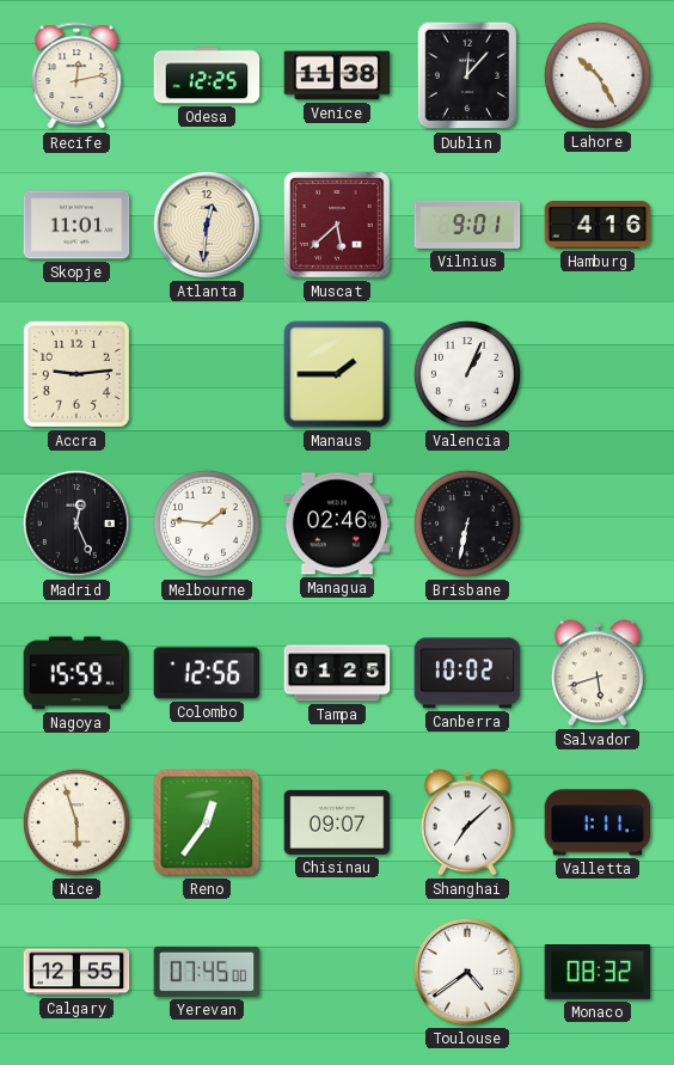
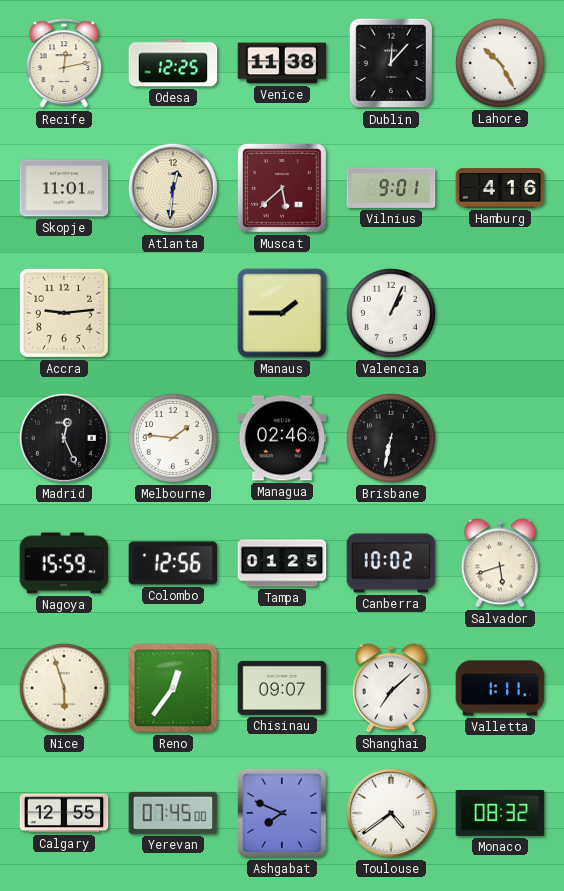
Ashgabat: none -> 7:49 (282, 813)
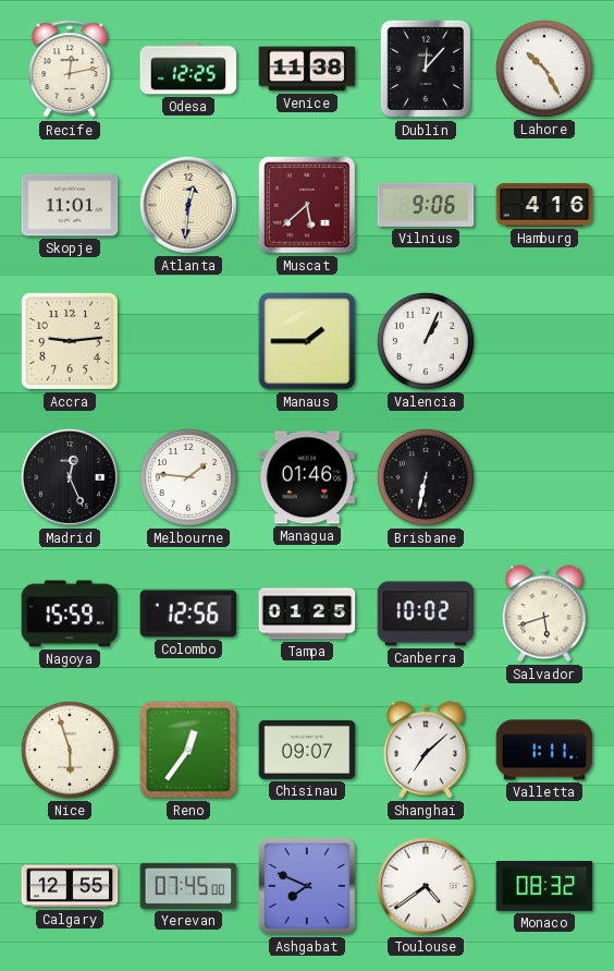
Vilnius: 9:01 -> 9:06 (426, 205)
Managua: 02:46 -> 01:46 (307, 477)
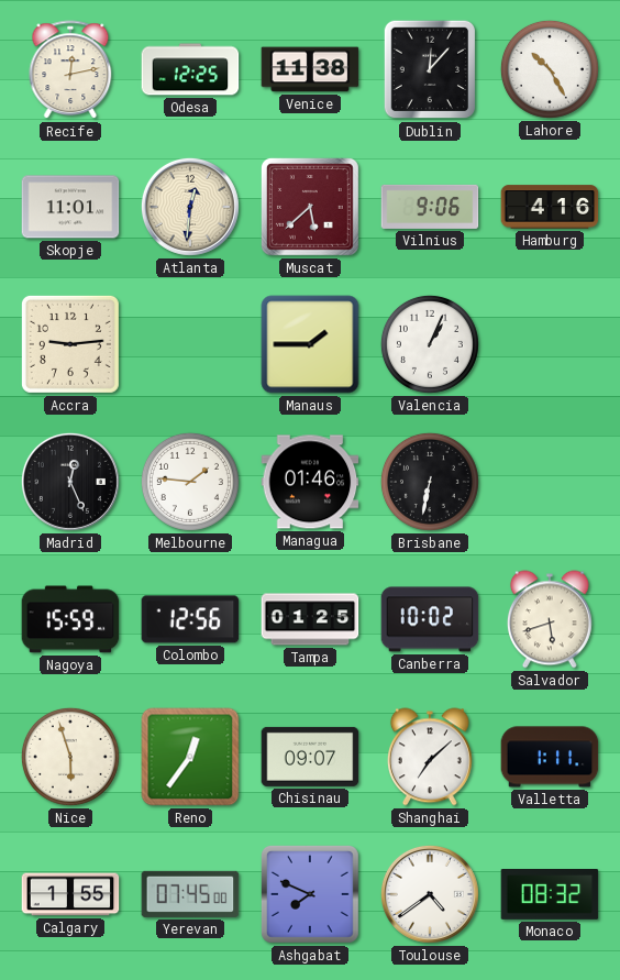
Calgary: 12:55 -> 1:55 (70, 894)
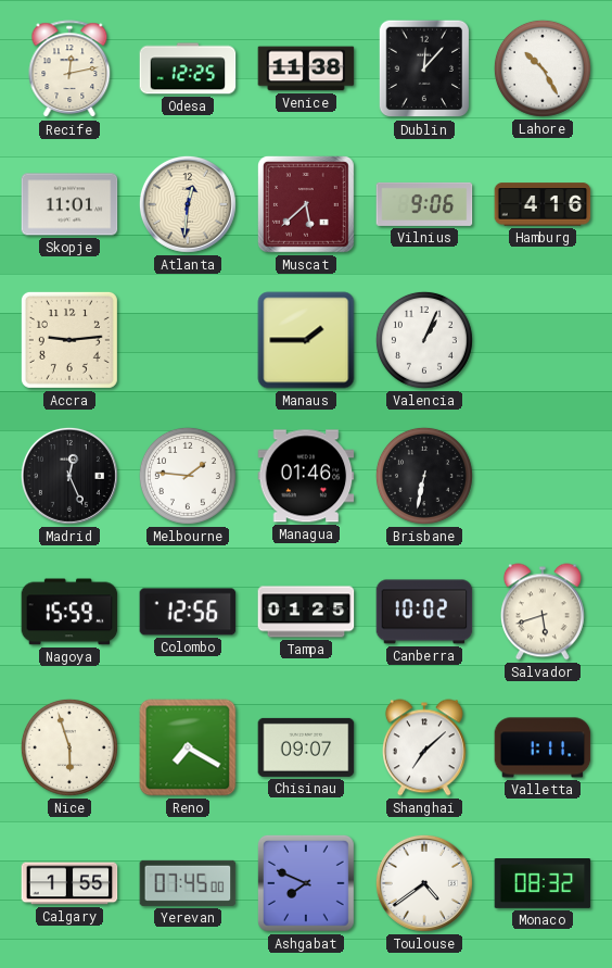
Reno: 12:36 -> 7:20 (188, 747)
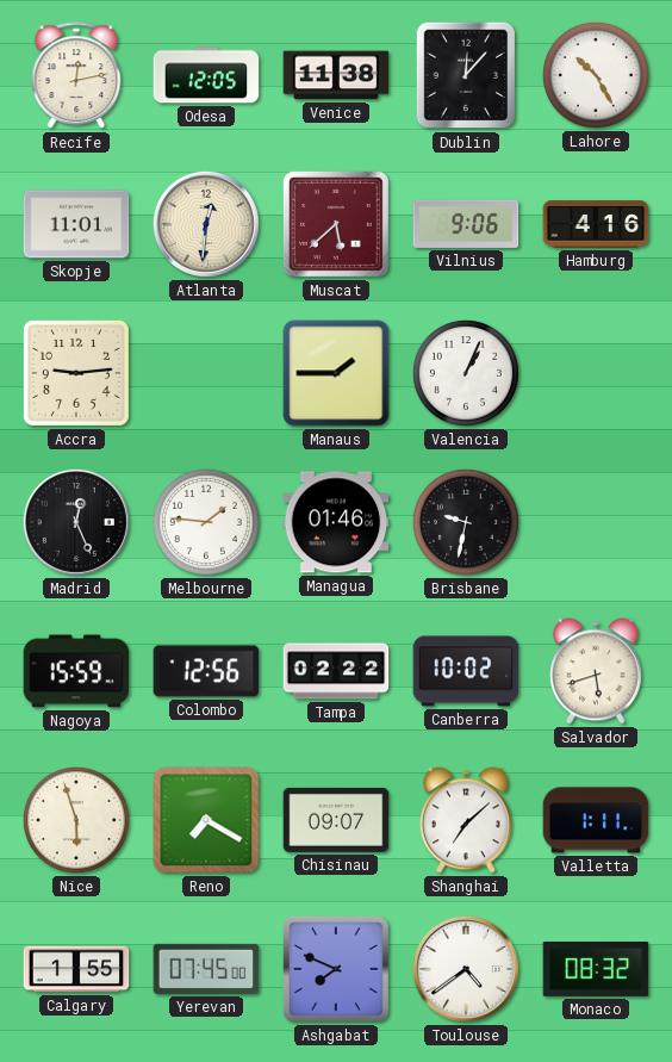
Odesa: 12:25 -> 12:05 (206, 75)
Brisbane: 6:32 -> 9:32 (466, 522)
Tampa: 01:25 -> 02:22 (336, 671)
